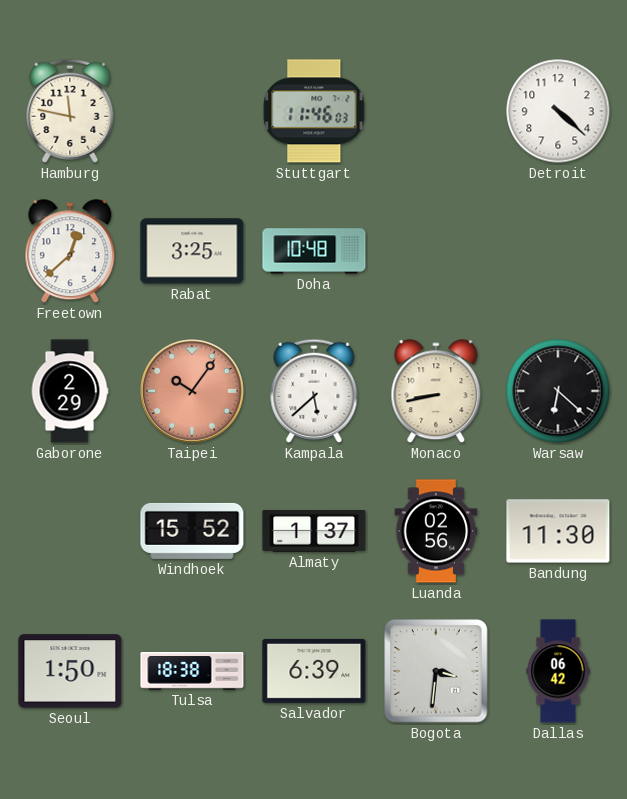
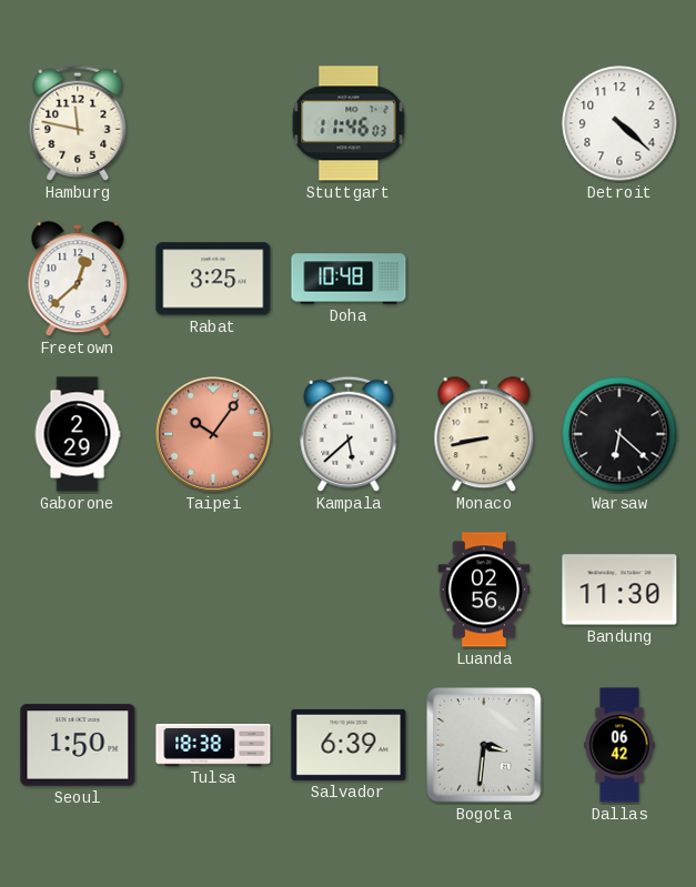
Windhoek: 15:52 -> none (192, 531)
Almaty: 1:37 -> none (314, 531)
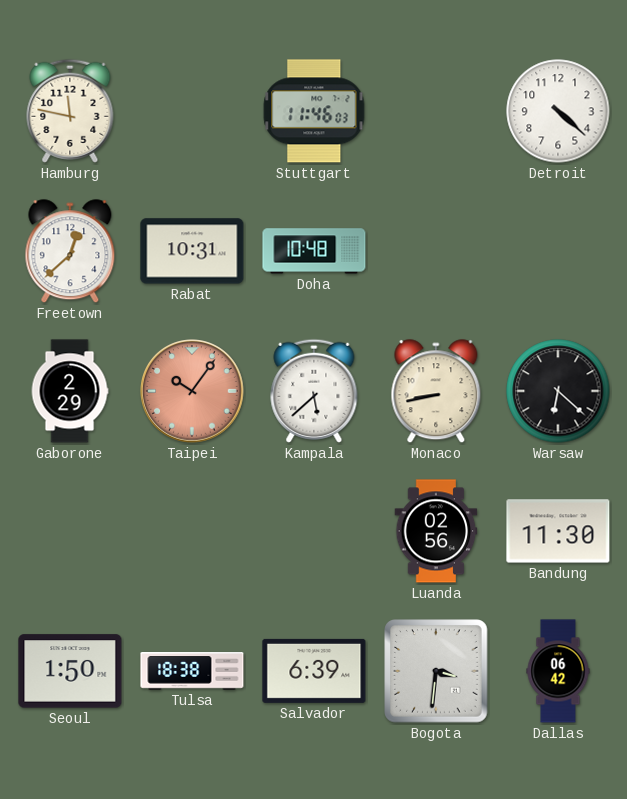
Rabat: 3:25 -> 10:31 (192, 251)
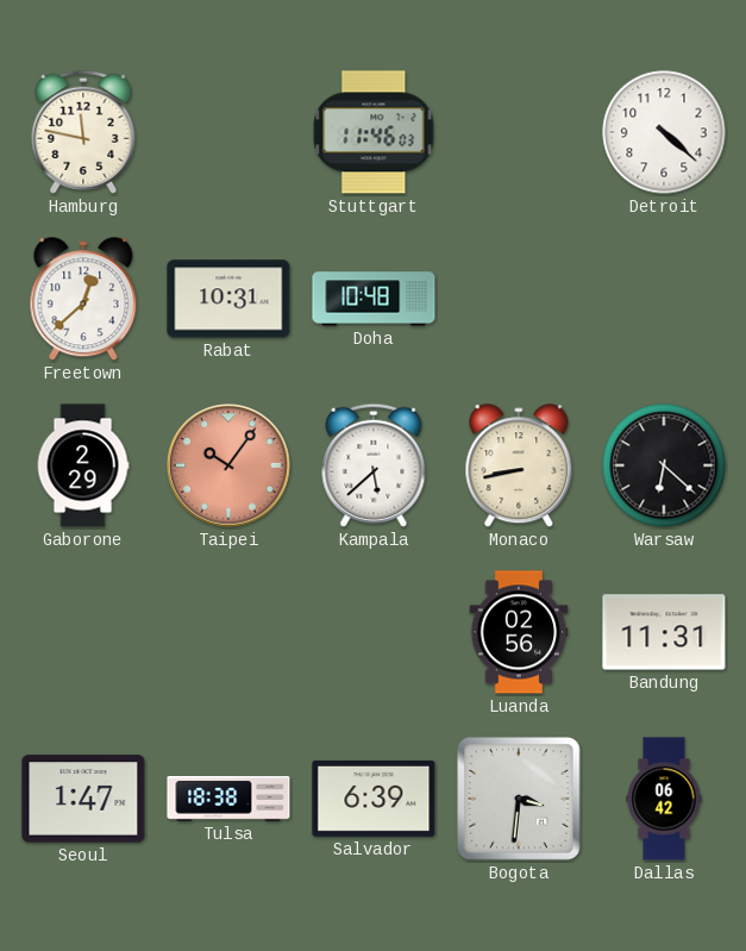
Bandung: 11:30 -> 11:31 (664, 632)
Seoul: 1:50 -> 1:47 (83, 799)
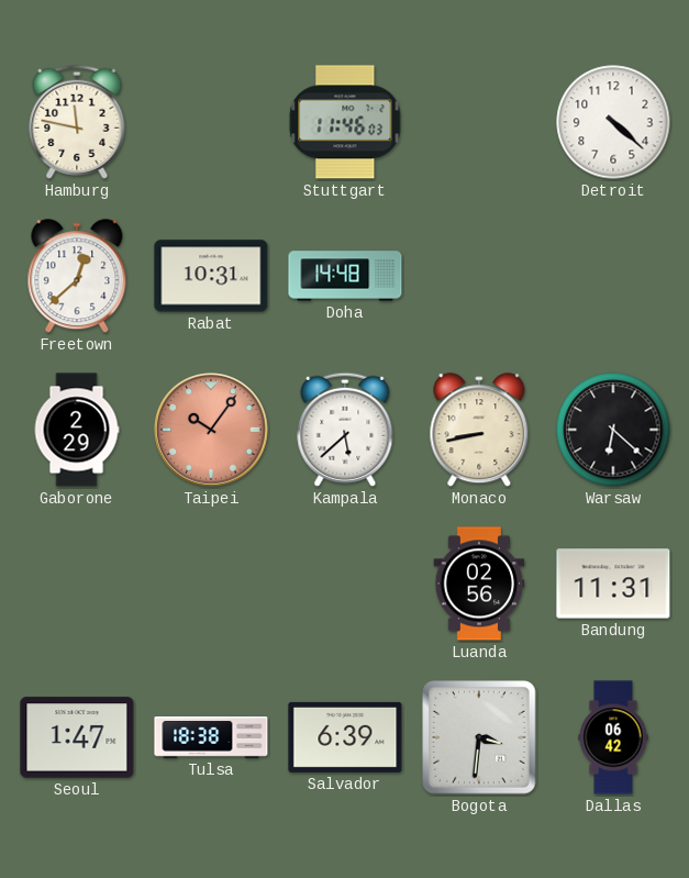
Doha: 10:48 -> 14:48 (345, 276)
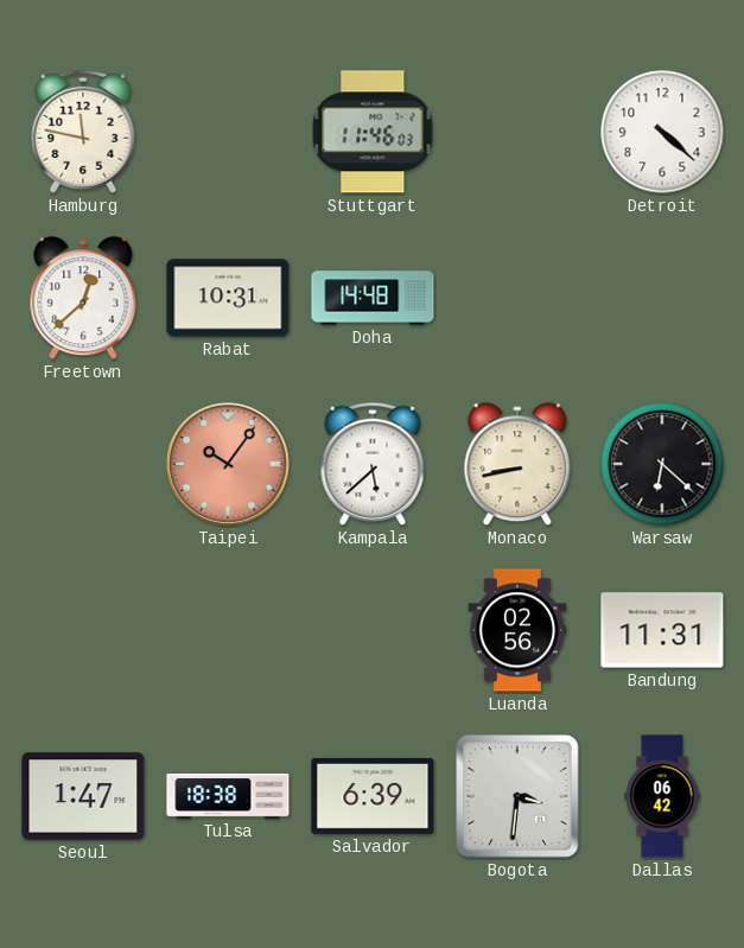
Gaborone: 2:29 -> none (77, 430)
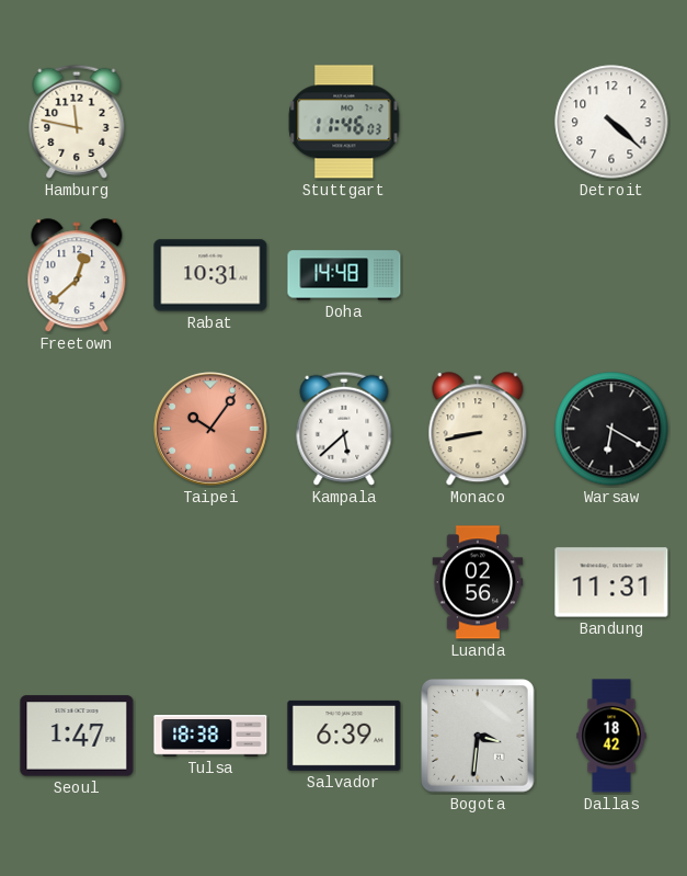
Warsaw: 6:22 -> 6:20 (611, 429)
Dallas: 06:42 -> 18:42 (611, 736)
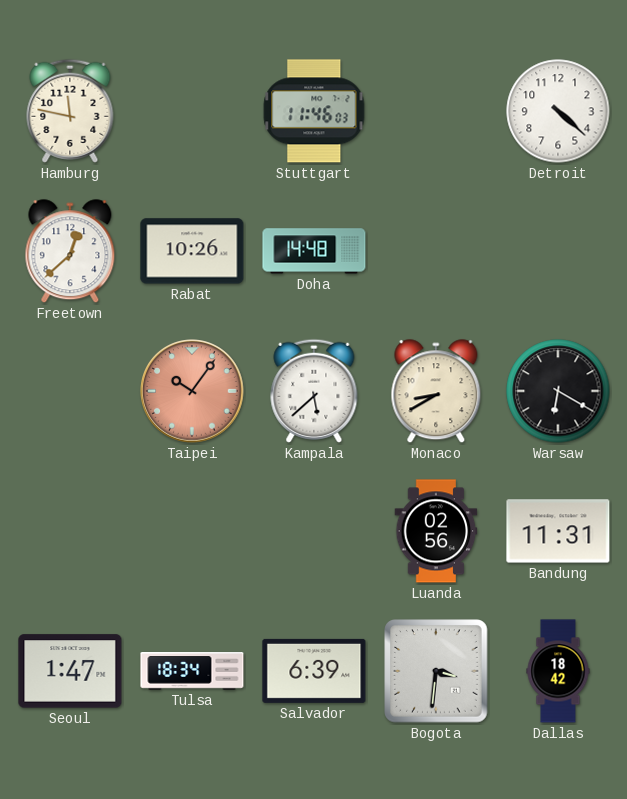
Rabat: 10:31 -> 10:26 (192, 251)
Monaco: 8:43 -> 8:40 (436, 392)
Tulsa: 18:38 -> 18:34 (192, 671)
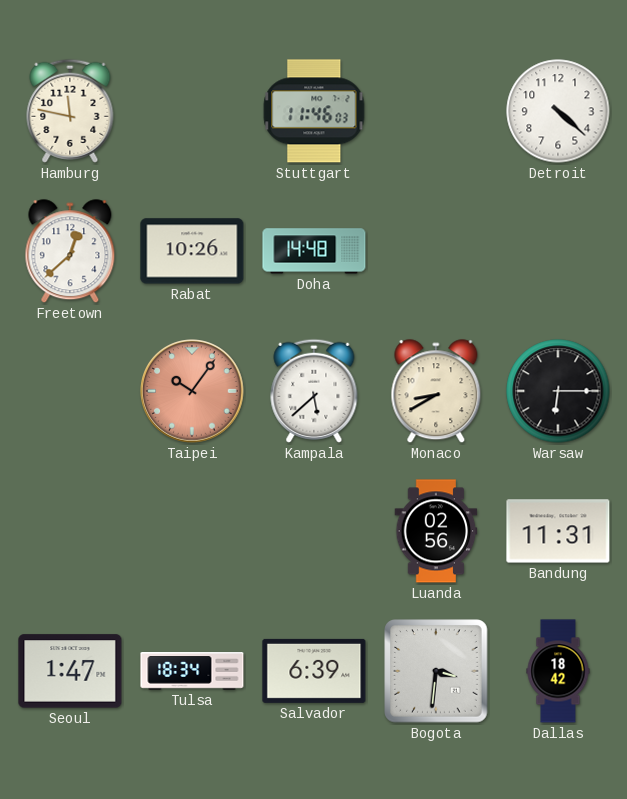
Warsaw: 6:20 -> 6:15 (558, 391)
